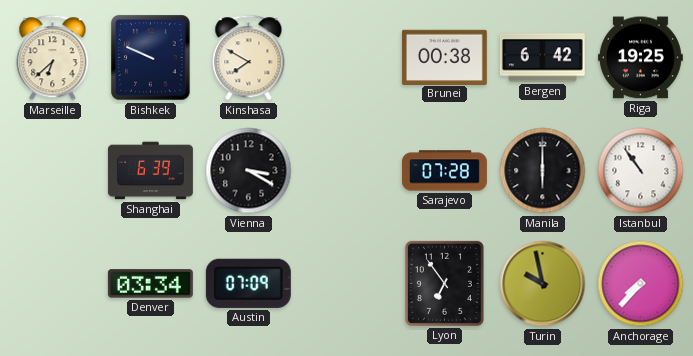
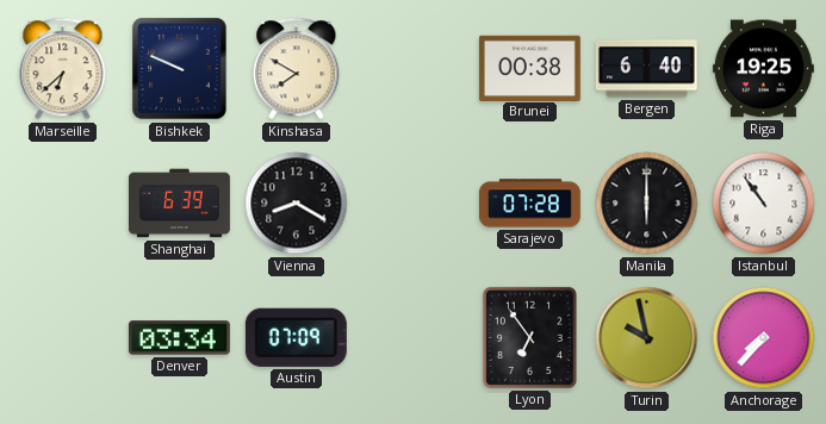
Bergen: 6:42 -> 6:40 (646, 69)
Vienna: 3:20 -> 8:20 (297, 204)
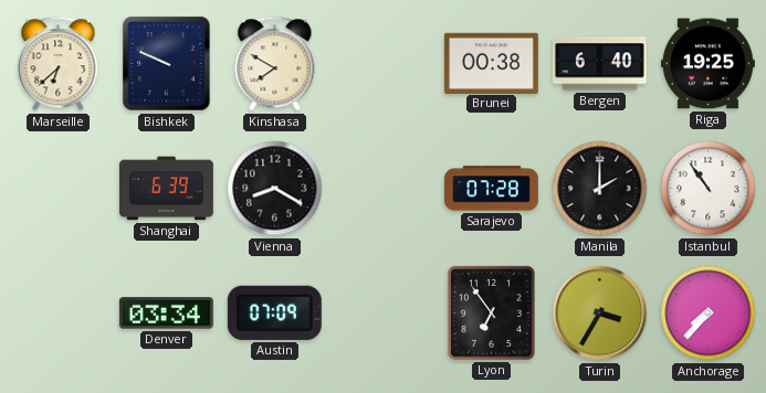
Manila: 6:00 -> 2:00 (600, 189)
Turin: 9:58 -> 3:35 (600, 314)
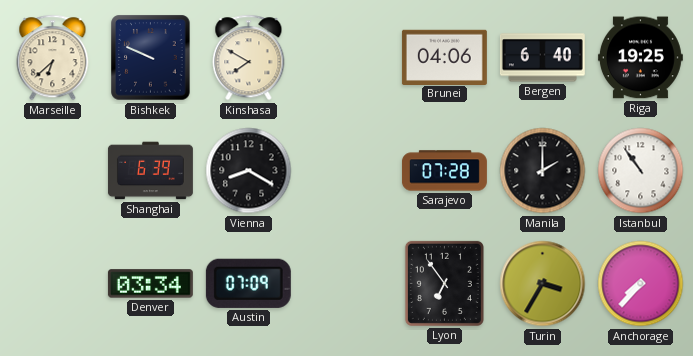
Brunei: 00:38 -> 04:06 (444, 57)
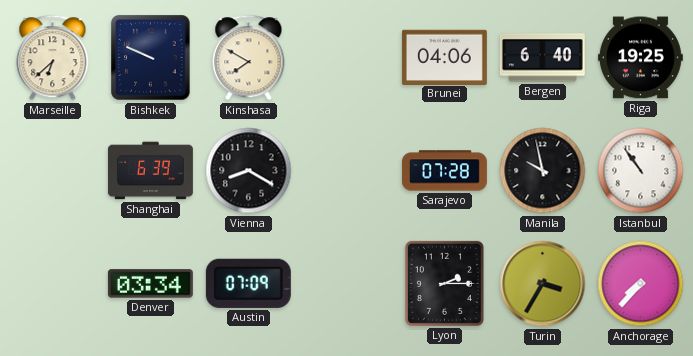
Manila: 2:00 -> 9:58 (543, 171)
Lyon: 6:54 -> 2:15 (444, 283)
